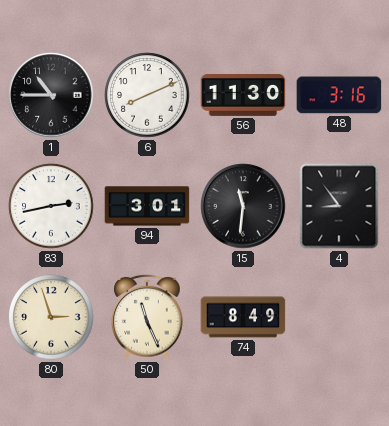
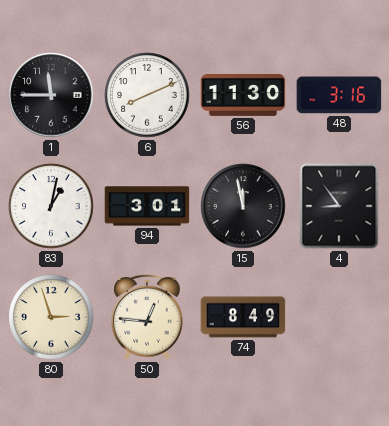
1: 10:45 -> 11:45 (51, 95)
83: 2:43 -> 1:02 (51, 206)
15: 11:31 -> 11:58 (243, 206)
50: 11:26 -> 12:46 (147, 317)
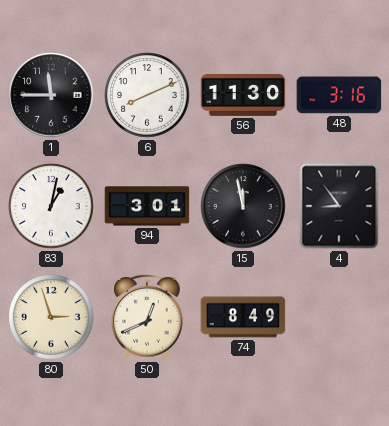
50: 12:46 -> 12:41 (147, 317)
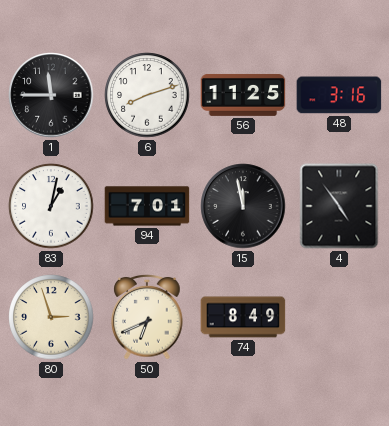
6: 8:11 -> 8:12 (147, 95)
56: 11:30 -> 11:25 (243, 95)
94: 3:01 -> 7:01 (147, 206)
4: 8:54 -> 4:54 (339, 206)
50: 12:41 -> 6:41 (147, 317)
